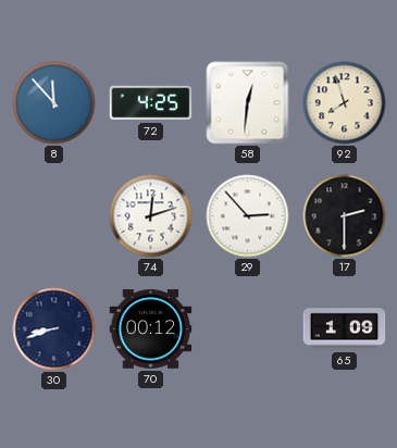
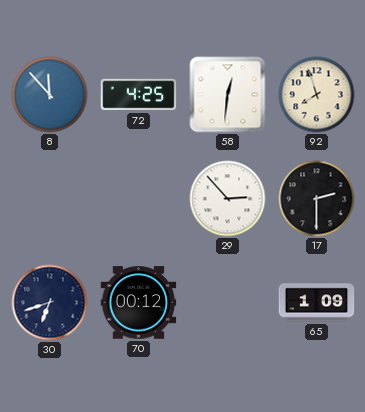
74: 12:12 -> none (151, 216)
30: 8:42 -> 6:42 (50, 303)
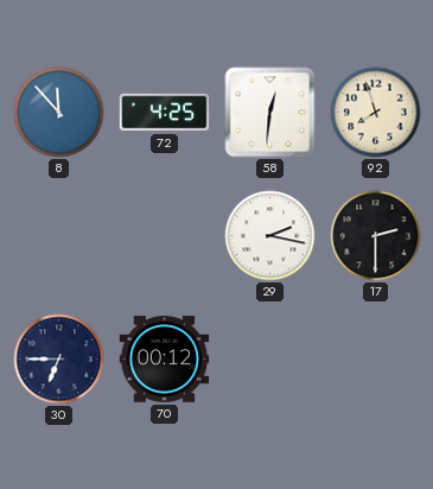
29: 2:53 -> 2:17 (270, 236)
30: 6:42 -> 6:45 (59, 360)
65: 1:09 -> none (317, 303)
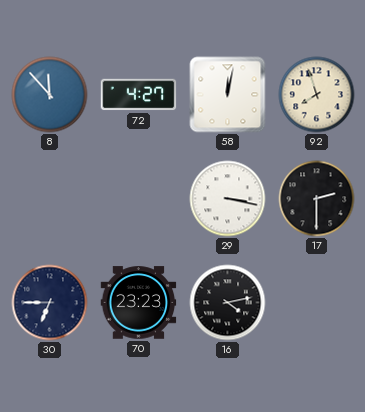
72: 4:25 -> 4:27 (139, 95)
58: 12:31 -> 12:02 (228, 95)
29: 2:17 -> 3:17 (228, 199)
70: 00:12 -> 23:23 (139, 303)
16: none -> 4:13 (228, 303)
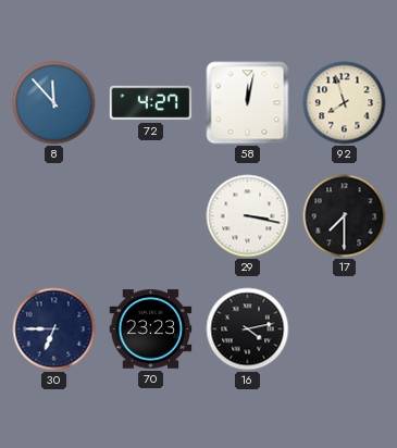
17: 2:30 -> 7:30 (345, 216)
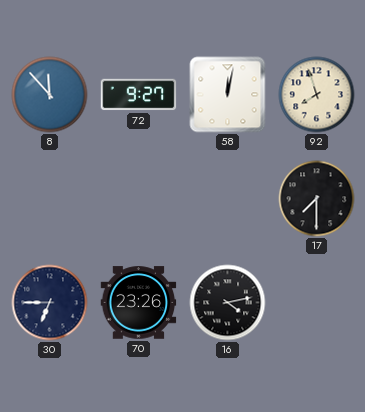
72: 4:27 -> 9:27 (139, 95)
29: 3:17 -> none (248, 216)
70: 23:23 -> 23:26 (139, 303)
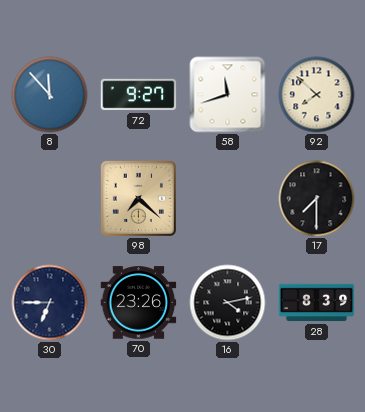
58: 12:02 -> 11:42 (228, 95)
92: 7:57 -> 7:52 (317, 95)
98: none -> 7:22 (138, 198)
28: none -> 8:39 (317, 303)
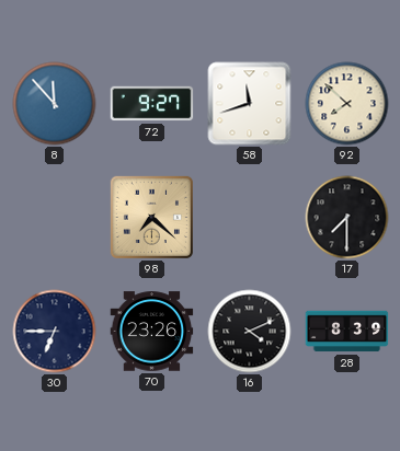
16: 4:13 -> 4:11 (250, 332)
